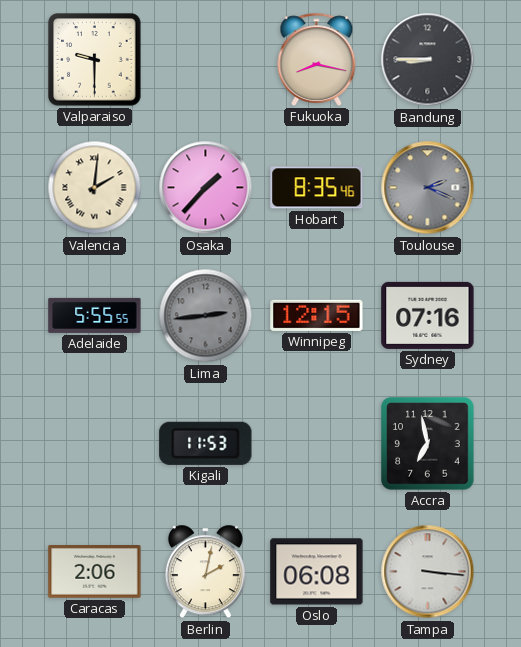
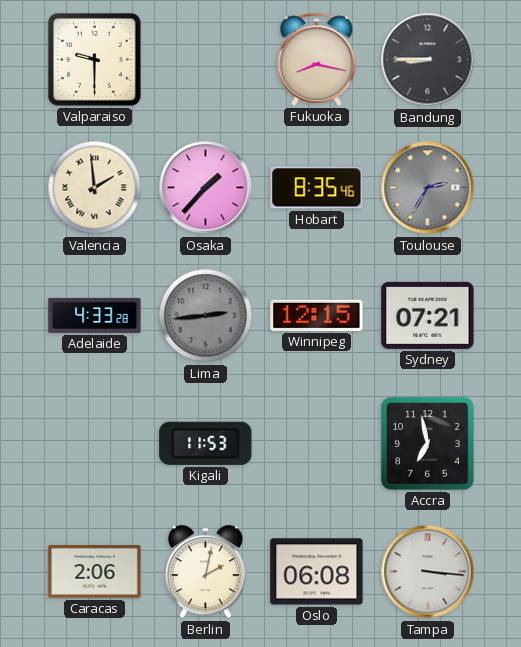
Valencia: 2:01 -> 1:59 (95, 188)
Toulouse: 2:19 -> 2:35 (428, 188)
Adelaide: 5:55 -> 4:33 (95, 315)
Sydney: 07:16 -> 07:21 (428, 315)
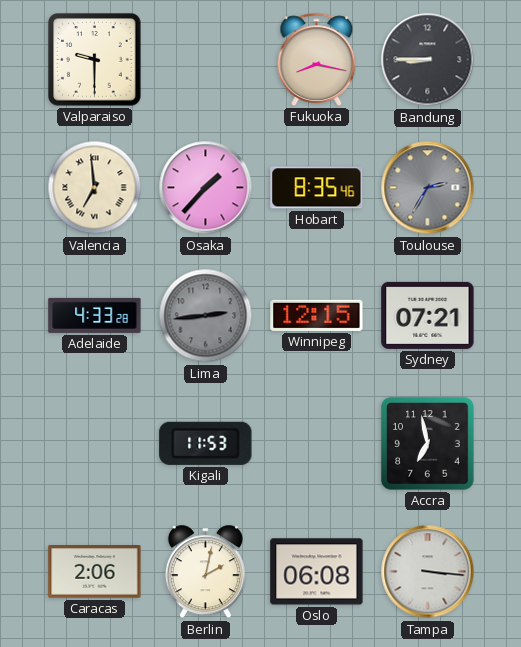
Valencia: 1:59 -> 6:59 (95, 188)
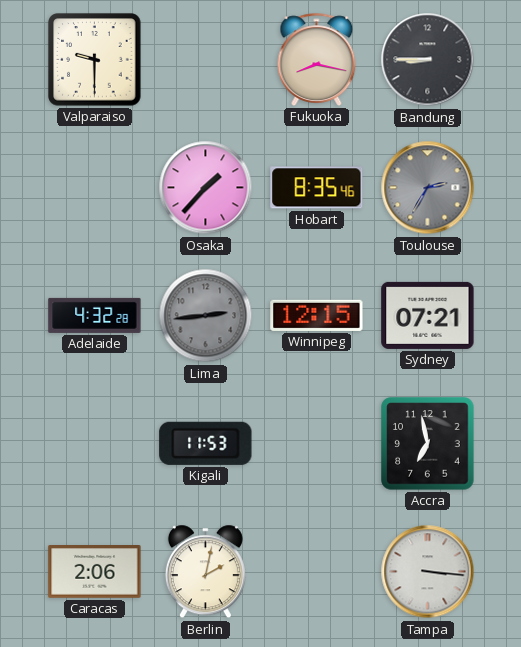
Valencia: 6:59 -> none (95, 188)
Adelaide: 4:33 -> 4:32 (95, 315)
Oslo: 06:08 -> none (317, 572)
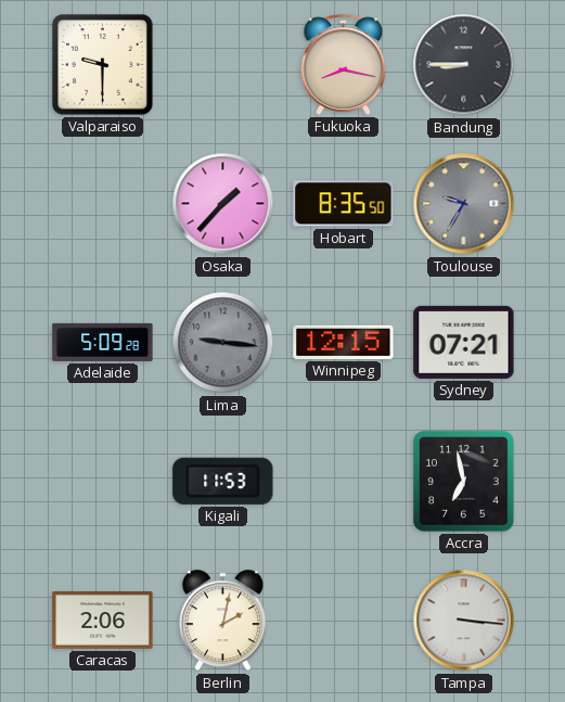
Hobart: 8:35:46 -> 8:35:50 (344, 204)
Toulouse: 2:35 -> 9:35 (464, 204)
Adelaide: 4:32 -> 5:09 (103, 342)
Lima: 2:44 -> 9:16 (223, 343)
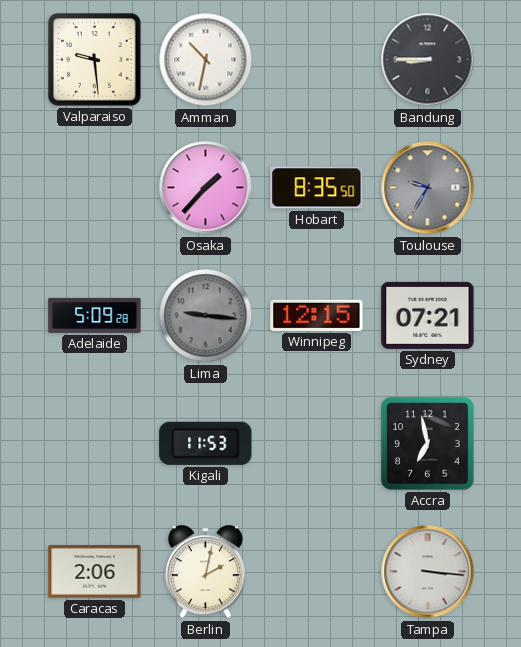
Valparaiso: 9:30 -> 9:29 (95, 60)
Amman: none -> 10:32 (206, 60)
Fukuoka: 8:17 -> none (344, 64)
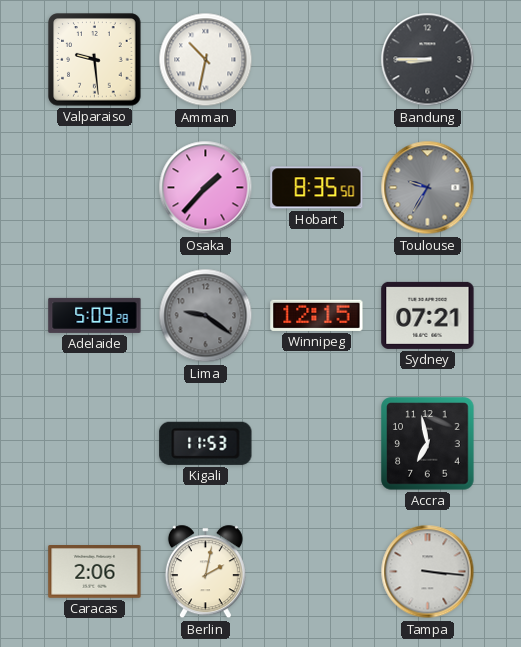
Lima: 9:16 -> 9:21 (206, 316)
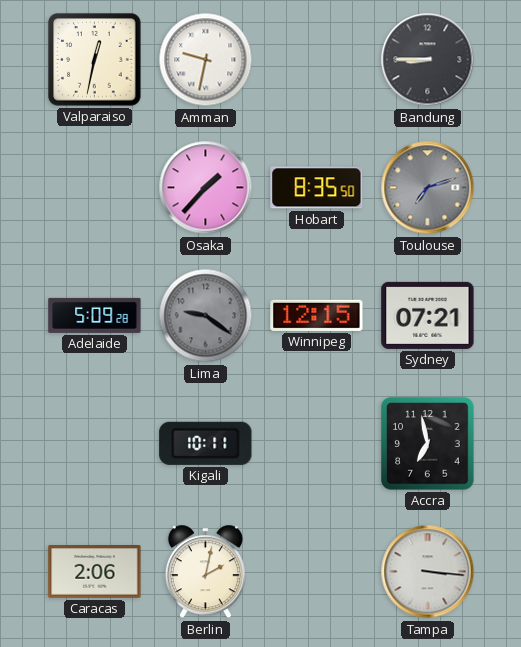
Valparaiso: 9:29 -> 12:32 (95, 60)
Amman: 10:32 -> 9:32 (206, 60)
Toulouse: 9:35 -> 7:12 (428, 188)
Kigali: 11:53 -> 10:11 (206, 443)
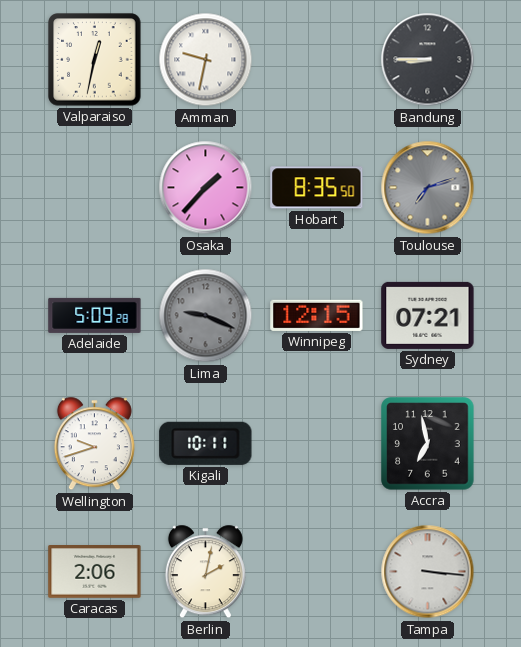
Lima: 9:21 -> 9:19 (206, 316)
Wellington: none -> 9:42 (94, 444)
